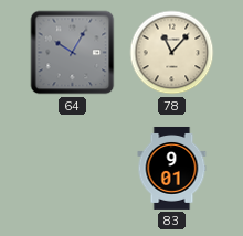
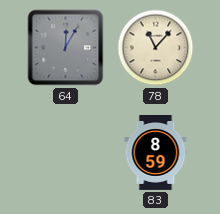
64: 10:05 -> 12:05 (66, 48)
83: 9:01 -> 8:59 (156, 152)
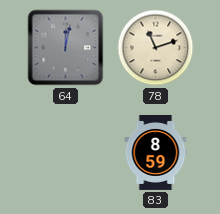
64: 12:05 -> 12:02 (66, 48)
78: 11:07 -> 11:12 (156, 48)
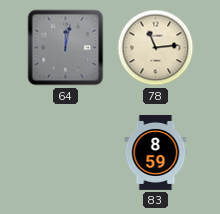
78: 11:12 -> 11:14 (156, 48)
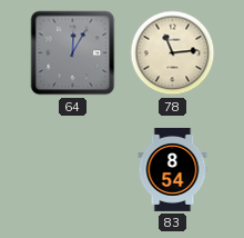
64: 12:02 -> 12:05 (73, 53)
83: 8:59 -> 8:54 (173, 169)
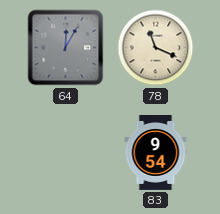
78: 11:14 -> 11:19 (156, 48)
83: 8:54 -> 9:54 (156, 152)
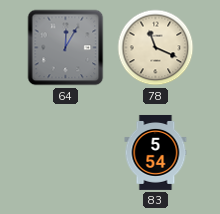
83: 9:54 -> 5:54 (156, 152)
